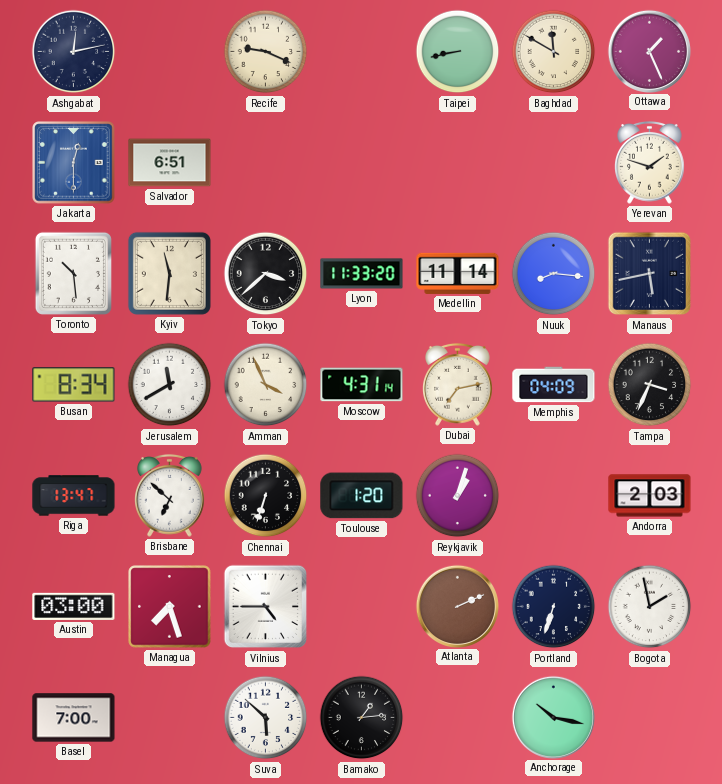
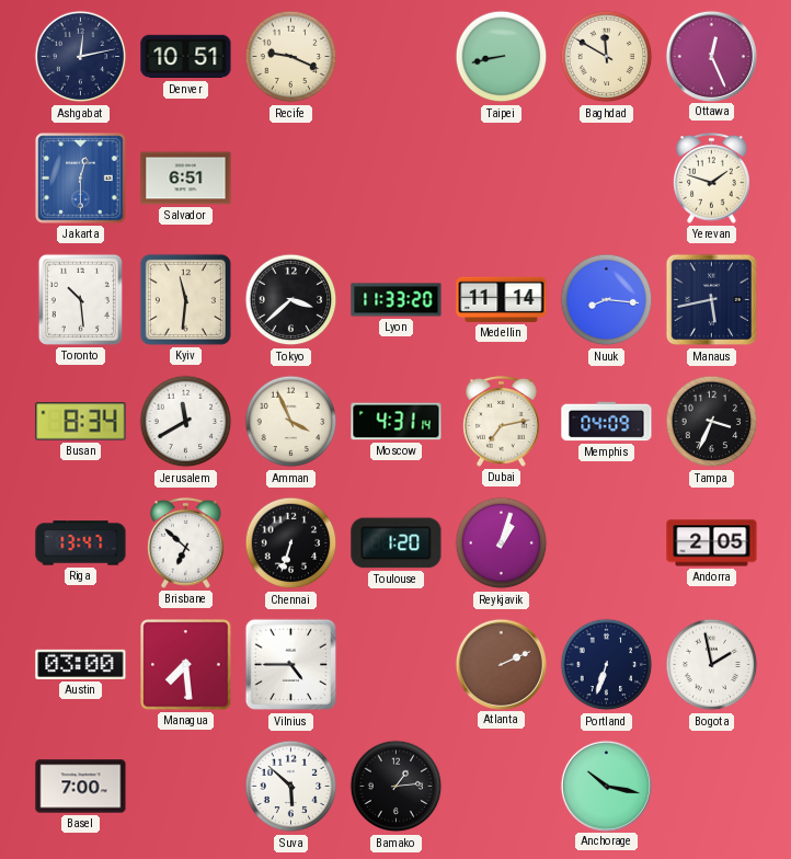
Denver: none -> 10:51 (186, 57)
Ottawa: 1:26 -> 12:26 (711, 56)
Andorra: 2:03 -> 2:05 (712, 543)
Managua: 7:27 -> 7:29 (186, 665)
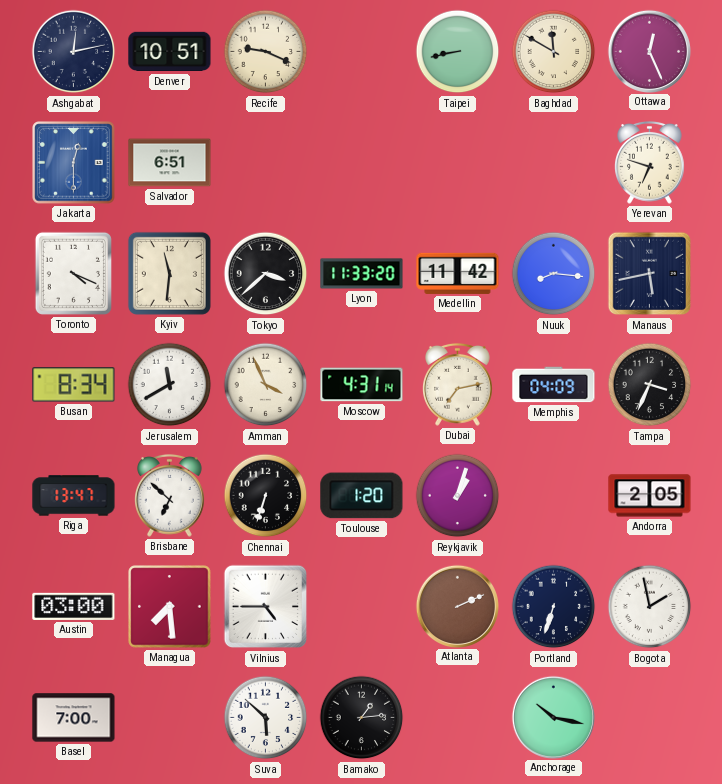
Yerevan: 1:48 -> 6:48 (650, 162)
Toronto: 10:29 -> 4:19 (73, 273)
Medellin: 11:14 -> 11:42 (458, 273)
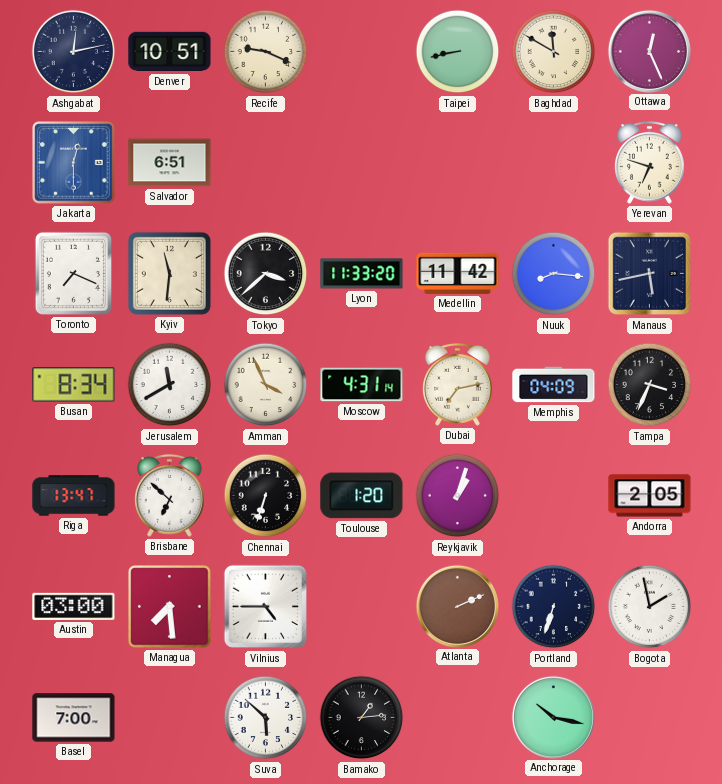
Toronto: 4:19 -> 7:19 (73, 273)
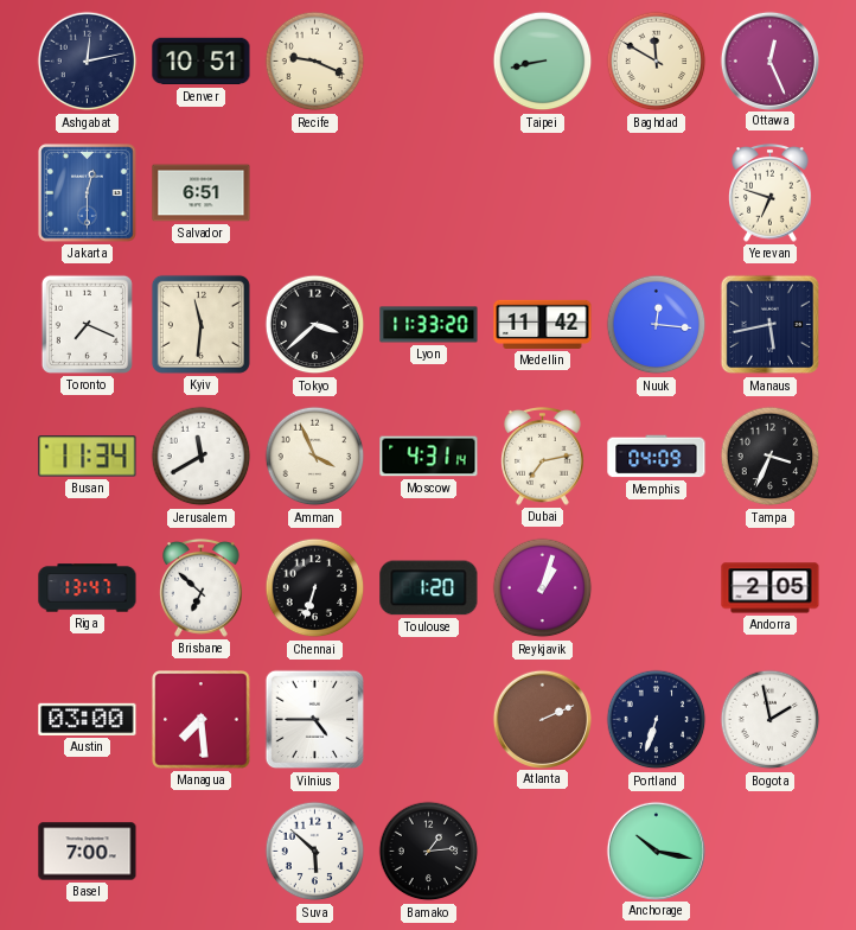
Nuuk: 8:16 -> 12:16 (657, 325)
Busan: 8:34 -> 11:34 (88, 457)
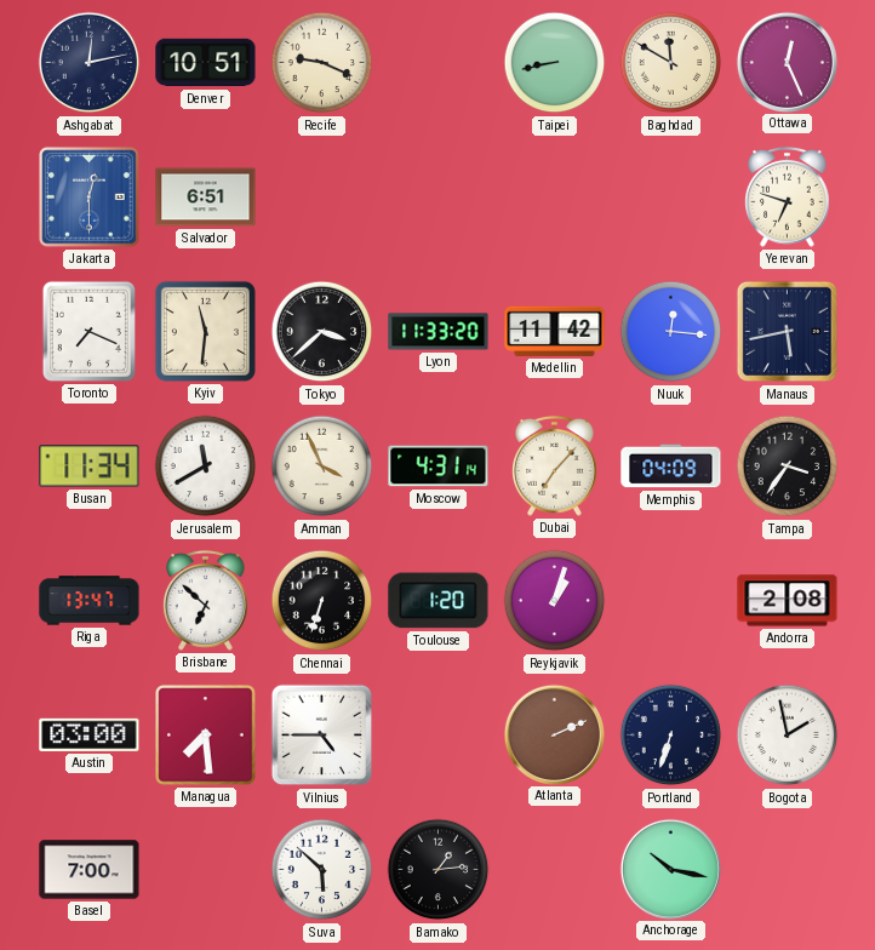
Dubai: 7:13 -> 7:07 (555, 465)
Tampa: 3:34 -> 3:36 (788, 467)
Andorra: 2:05 -> 2:08 (788, 601)
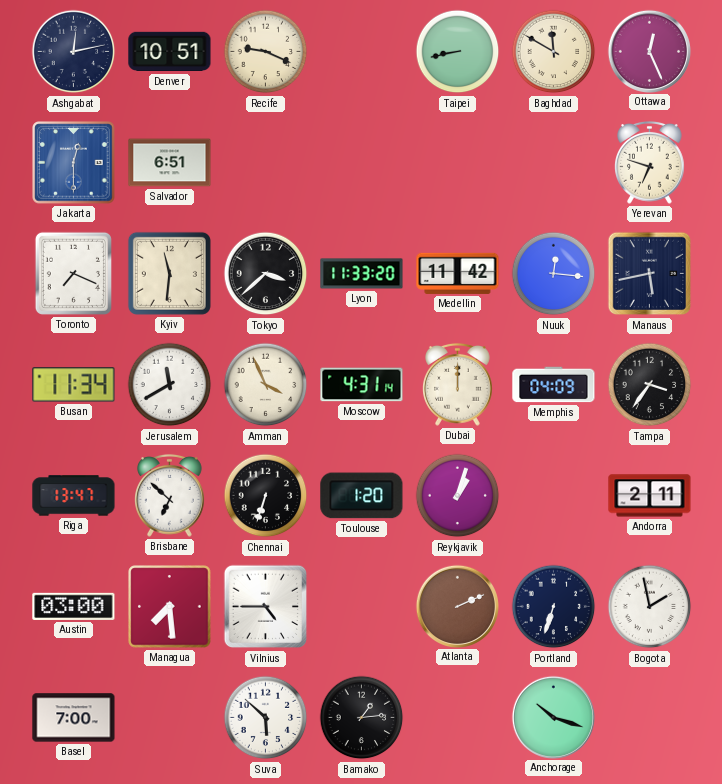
Dubai: 7:07 -> 12:00 (458, 384)
Andorra: 2:08 -> 2:11 (650, 496)
Anchorage: 10:17 -> 10:18 (553, 717)
